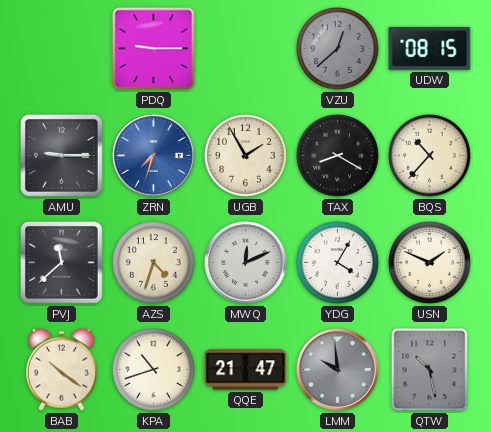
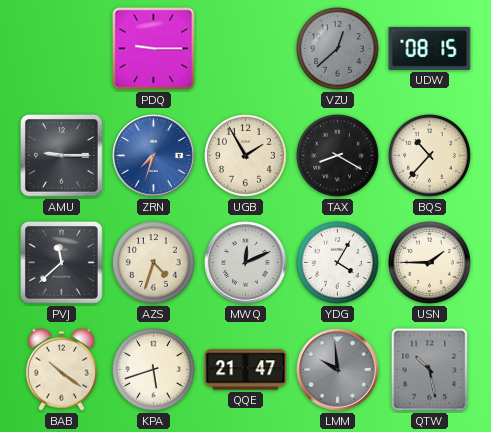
USN: 1:49 -> 1:45 (430, 263)
KPA: 10:42 -> 5:42 (154, 370)
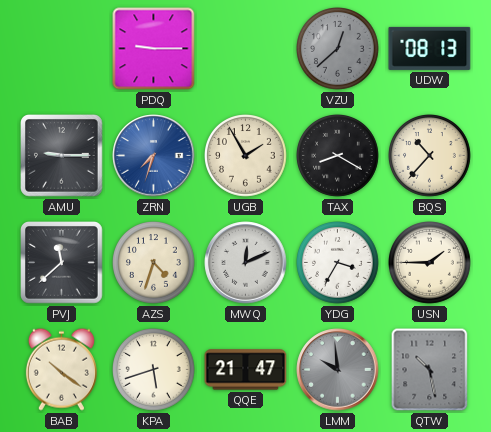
UDW: 08:15 -> 08:13 (430, 48)
YDG: 4:05 -> 3:35 (338, 263)
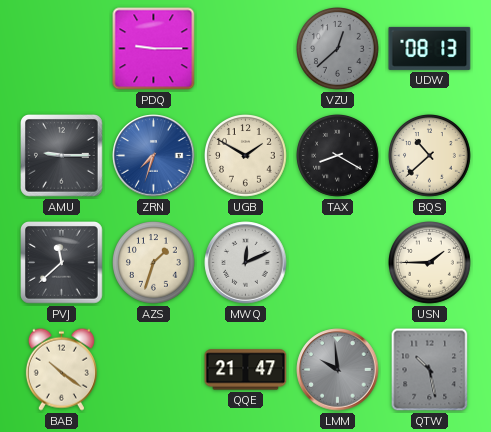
UGB: 1:55 -> 1:50 (246, 156)
BQS: 10:37 -> 10:38 (430, 156)
AZS: 4:33 -> 1:33 (154, 263)
YDG: 3:35 -> none (338, 263)
KPA: 5:42 -> none (154, 370)
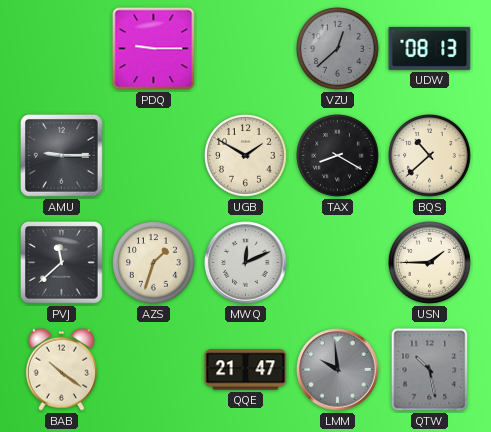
ZRN: 7:33 -> none (154, 156)
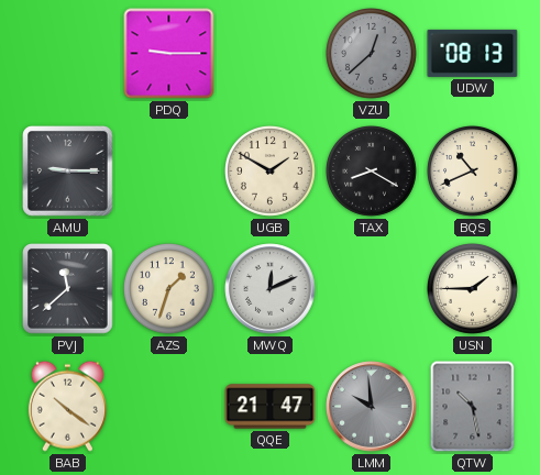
BQS: 10:38 -> 10:41 (473, 172)
